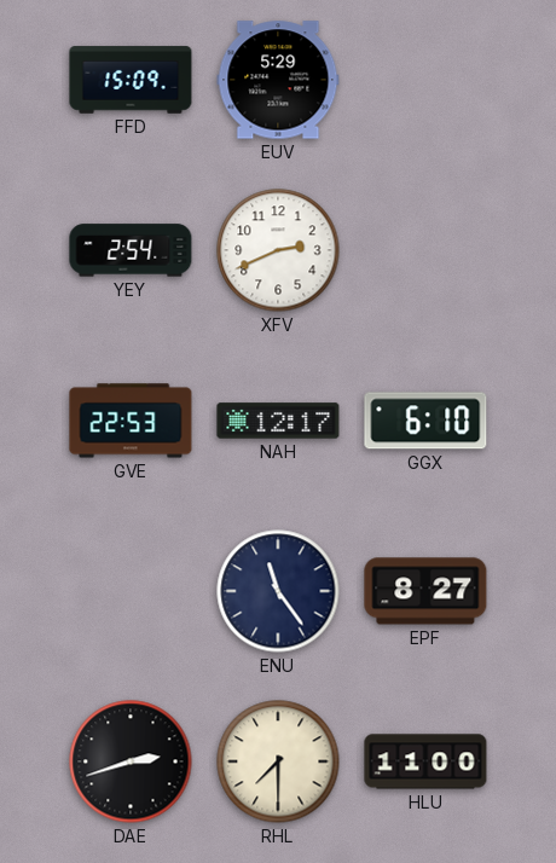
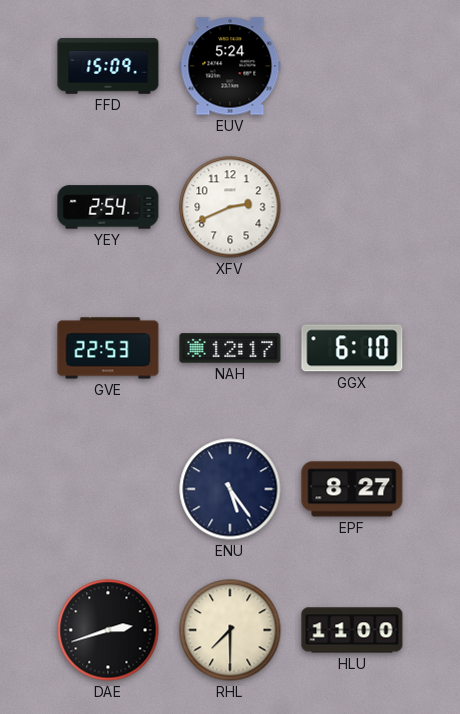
EUV: 5:29 -> 5:24 (230, 66)
ENU: 11:24 -> 5:24 (230, 489)
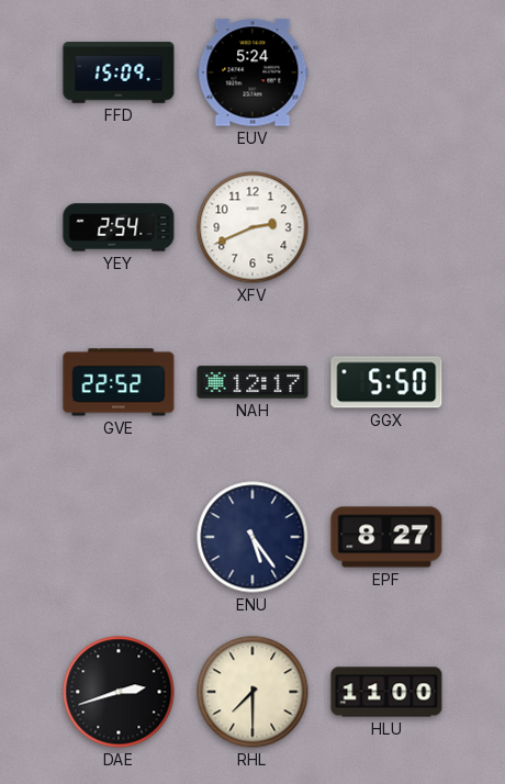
GVE: 22:53 -> 22:52 (119, 382)
GGX: 6:10 -> 5:50 (386, 382)
